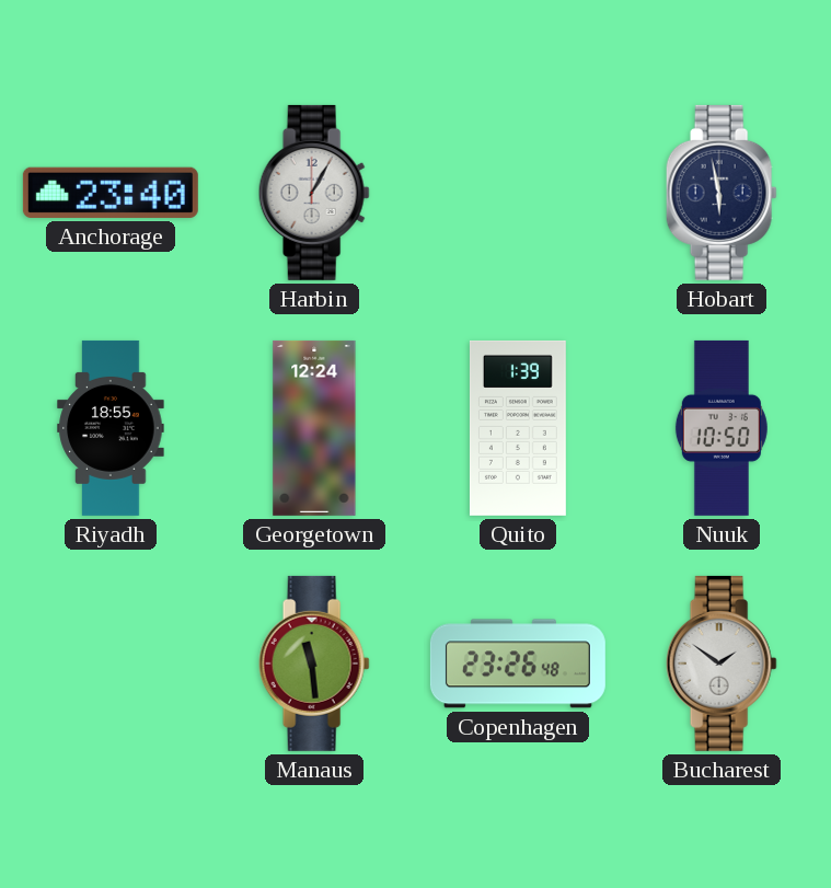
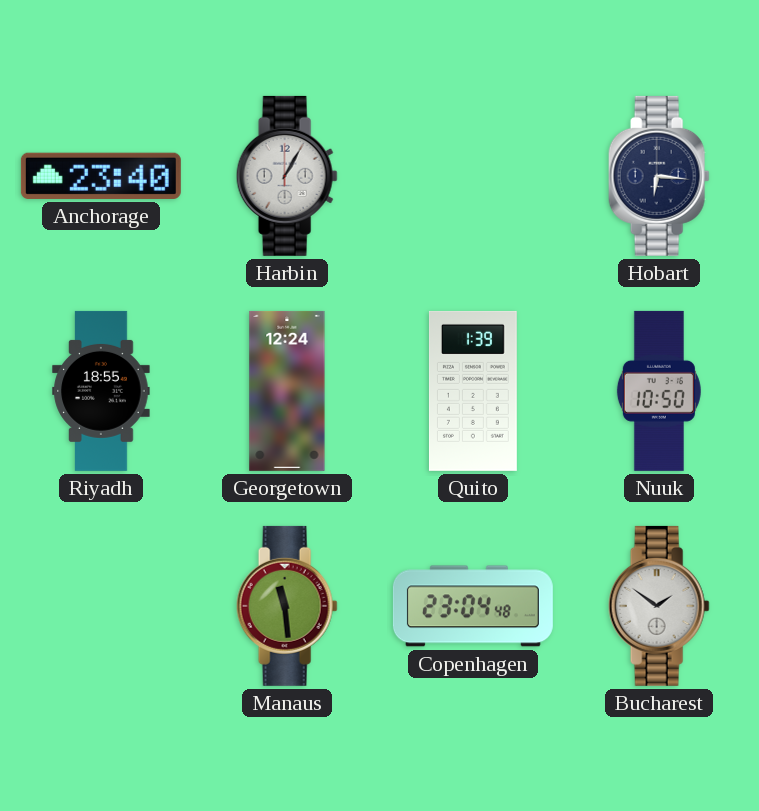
Hobart: 5:58 -> 6:16 (659, 176)
Copenhagen: 23:26 -> 23:04 (473, 606)
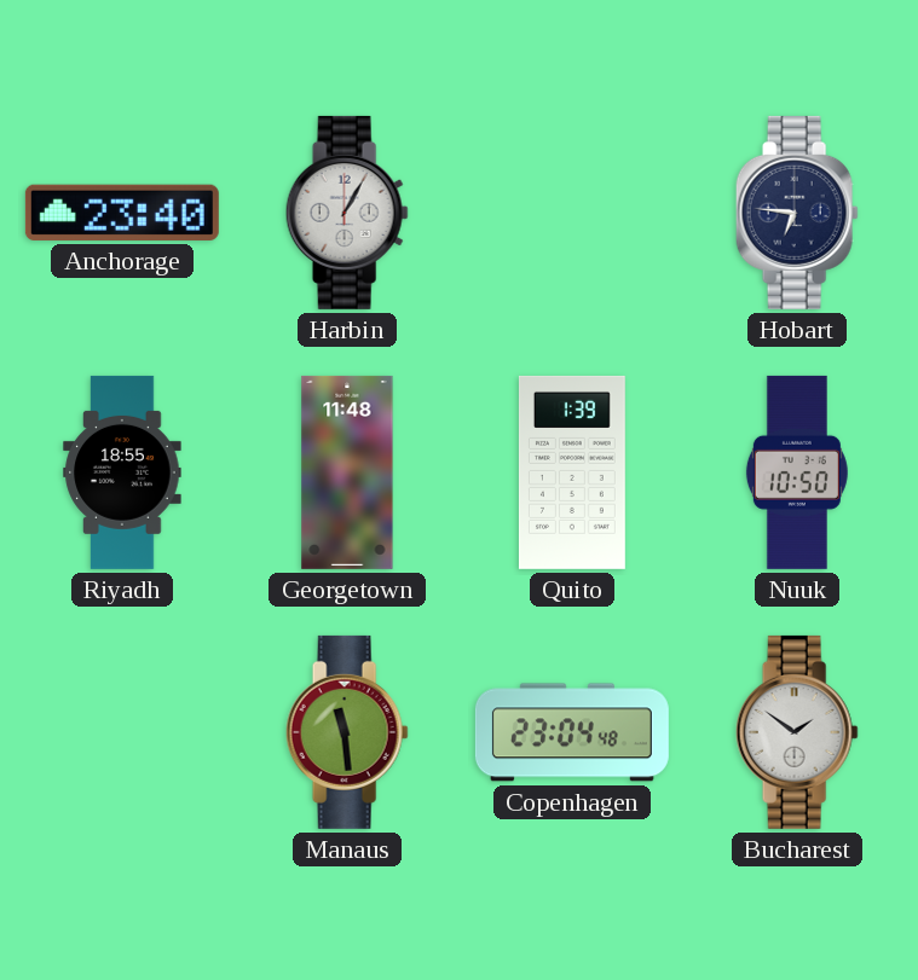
Hobart: 6:16 -> 6:46 (797, 213)
Georgetown: 12:24 -> 11:48 (347, 472)
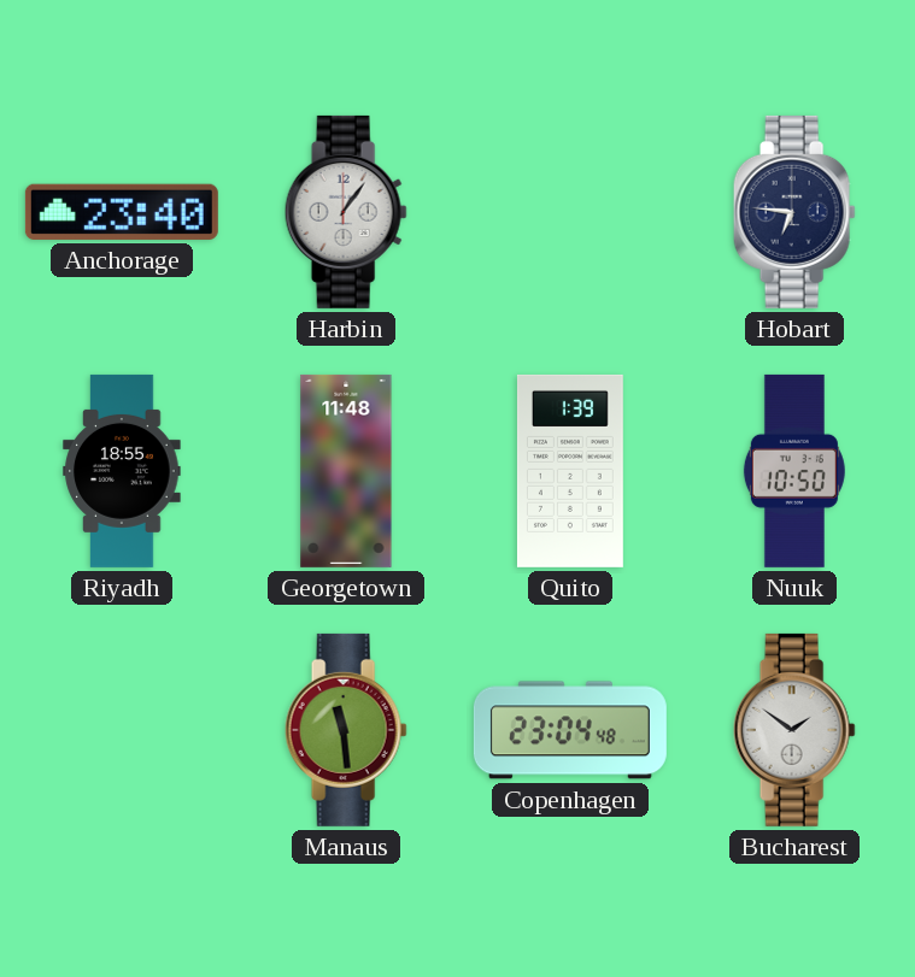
Harbin: 1:05 -> 1:06 (346, 212)
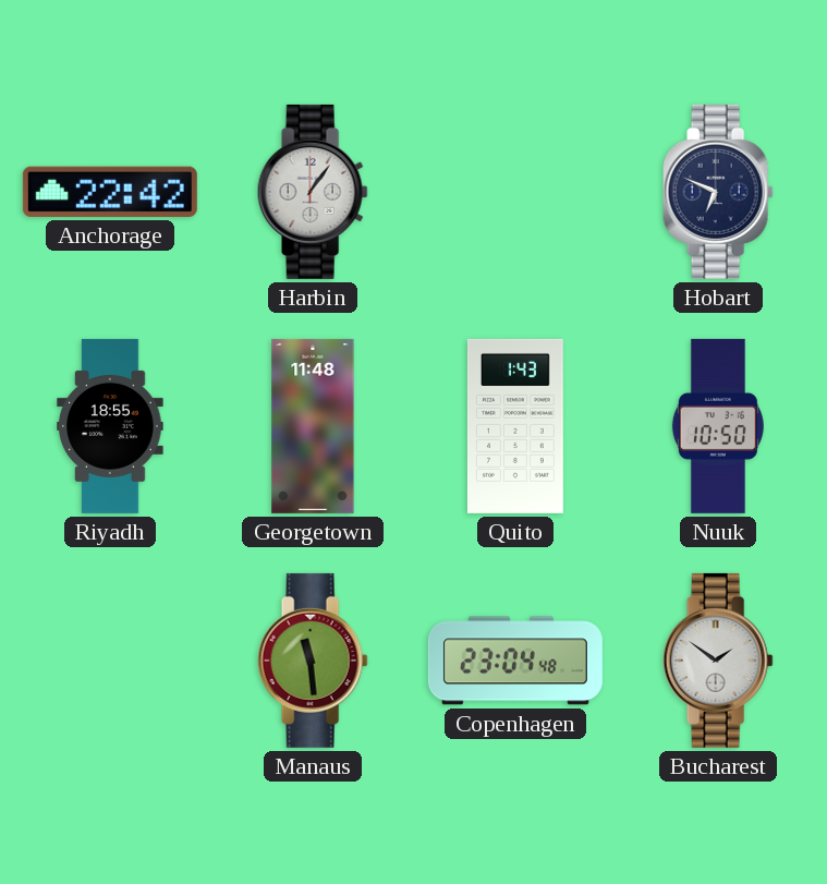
Anchorage: 23:40 -> 22:42 (110, 192)
Hobart: 6:46 -> 6:49 (718, 192)
Quito: 1:39 -> 1:43 (515, 426)
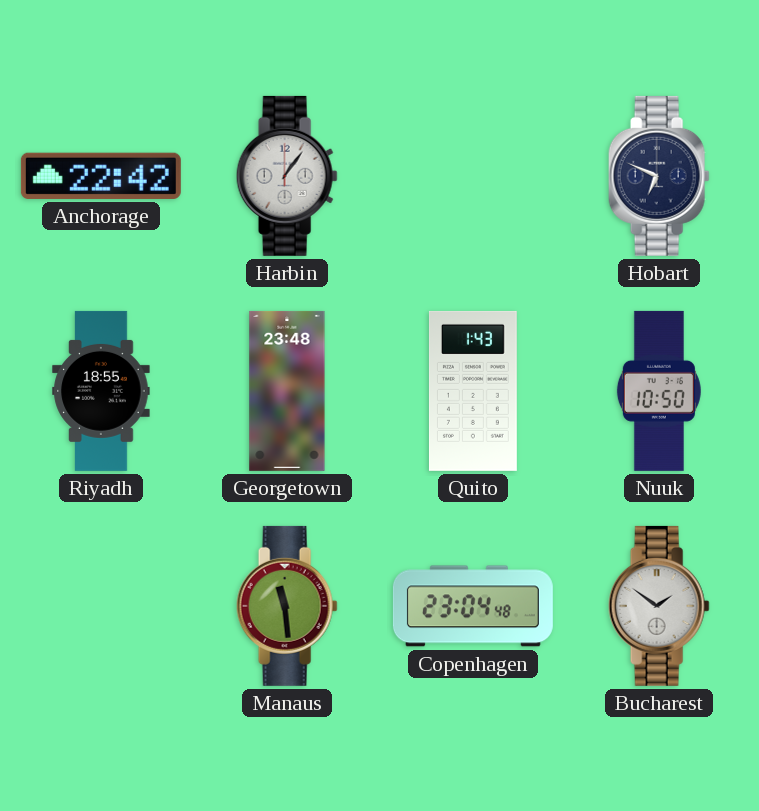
Georgetown: 11:48 -> 23:48 (287, 391)
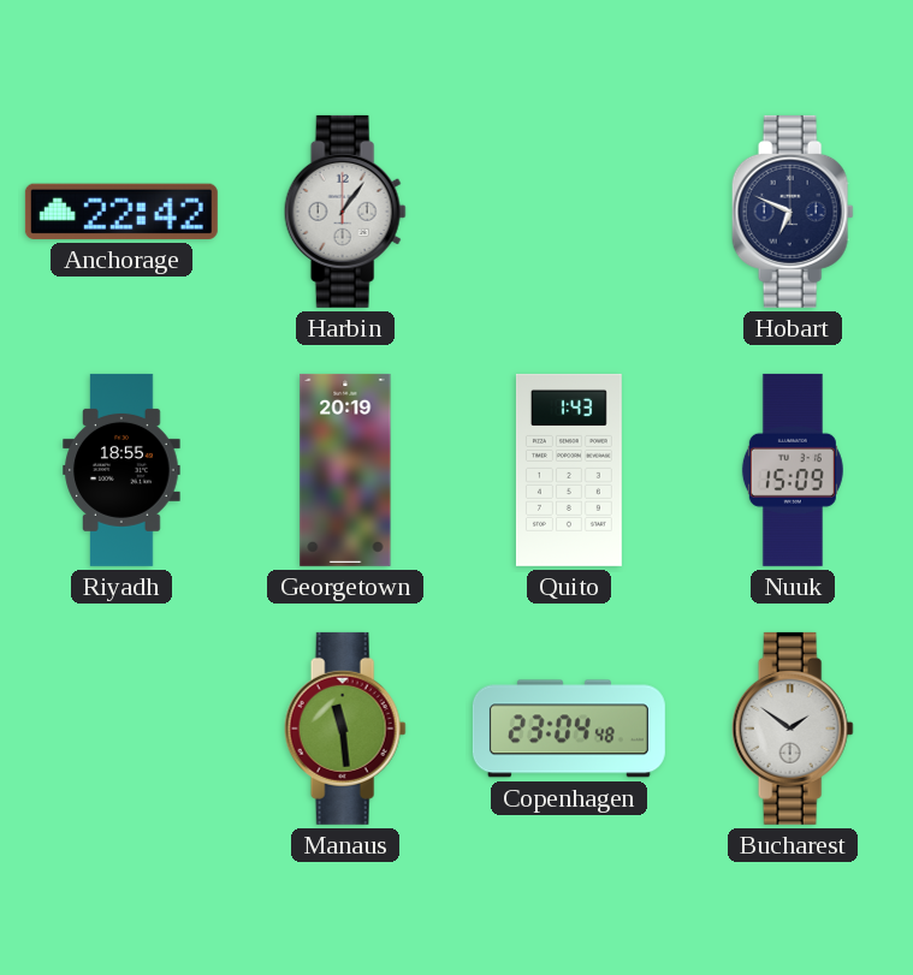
Georgetown: 23:48 -> 20:19 (345, 470)
Nuuk: 10:50 -> 15:09 (793, 470)
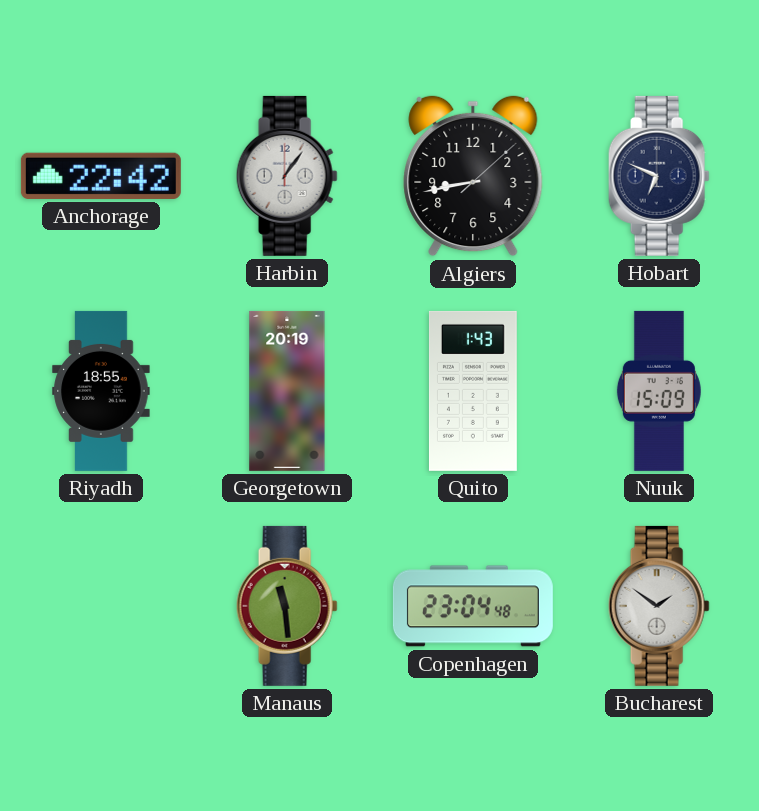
Algiers: none -> 8:43 (473, 176)
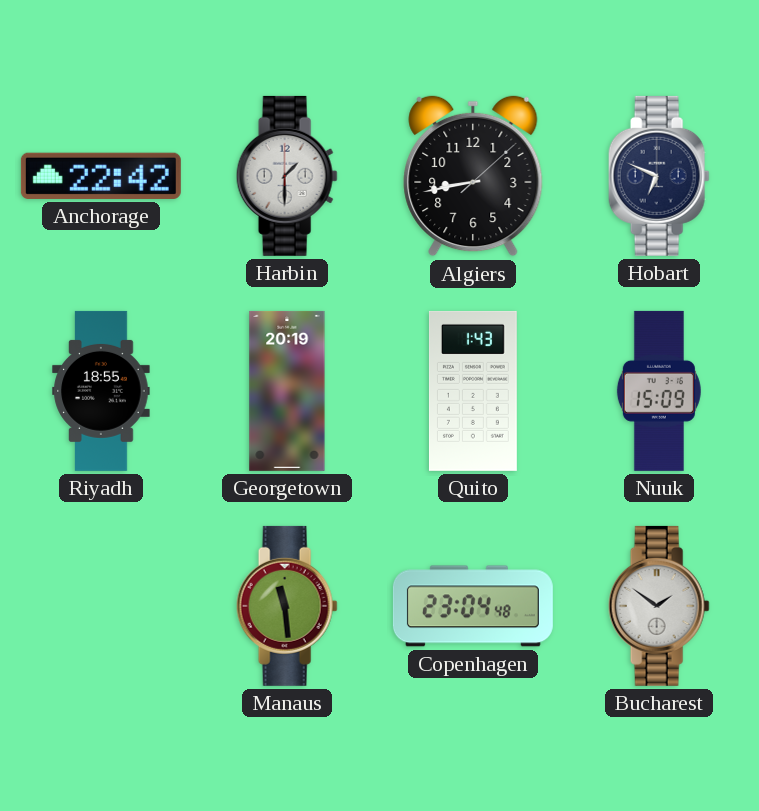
Harbin: 1:06 -> 1:30 (287, 176)
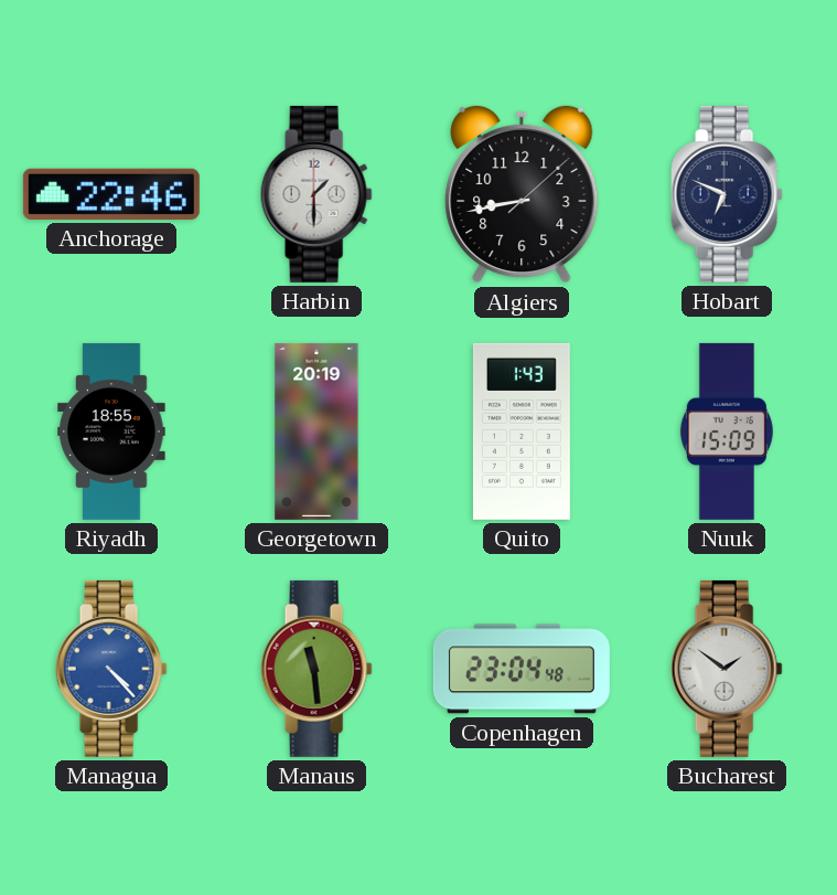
Anchorage: 22:42 -> 22:46 (111, 194)
Managua: none -> 4:23 (111, 669)
